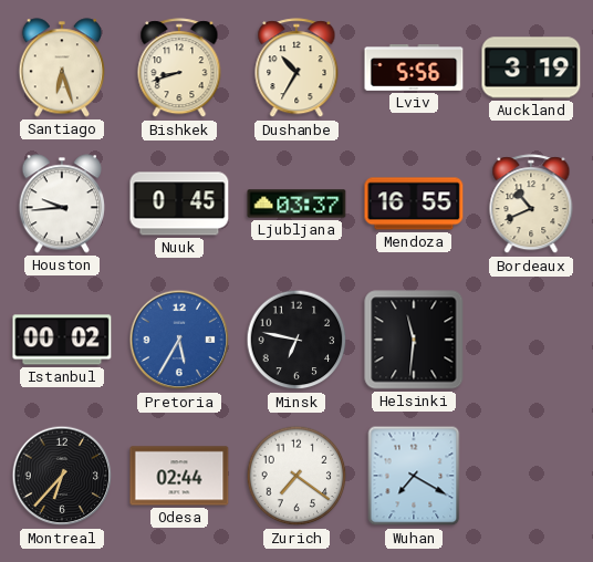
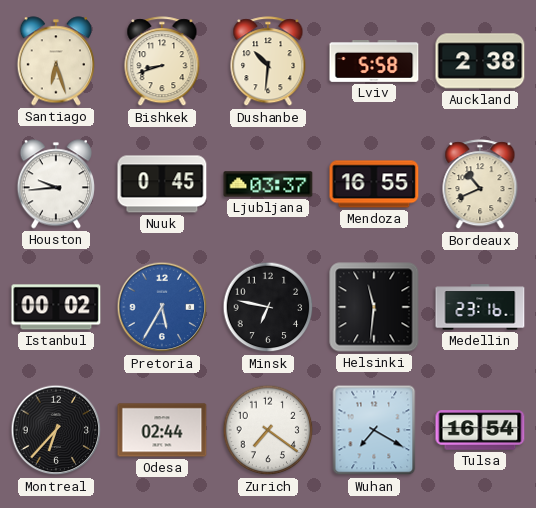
Dushanbe: 10:35 -> 10:31 (268, 62)
Lviv: 5:56 -> 5:58 (374, 62)
Auckland: 3:19 -> 2:38 (480, 61)
Medellin: none -> 23:16 (480, 307)
Tulsa: none -> 16:54 (480, 430)
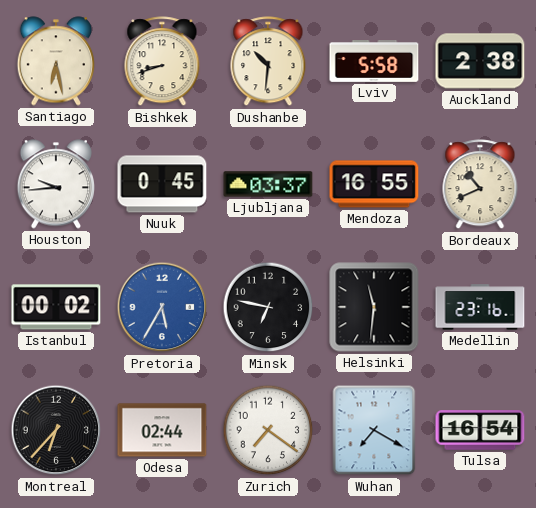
Santiago: 6:27 -> 6:28 (55, 61)
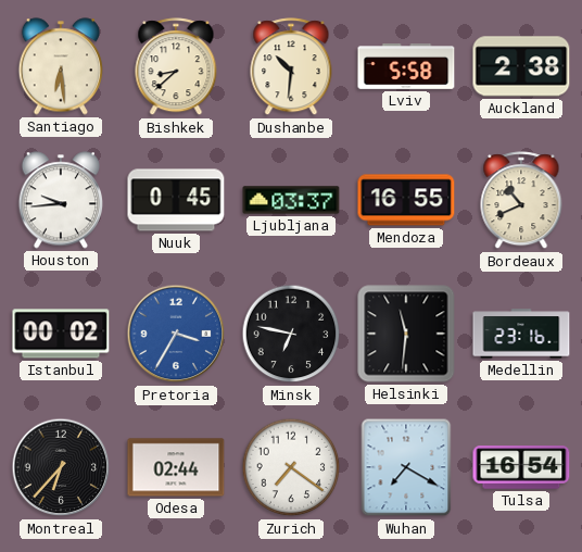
Santiago: 6:28 -> 6:29 (60, 66)
Bishkek: 8:42 -> 8:38 (176, 67)
Pretoria: 5:35 -> 3:35 (176, 334)
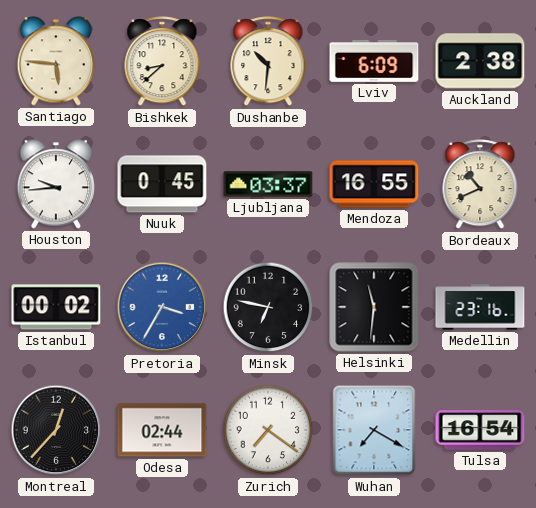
Santiago: 6:29 -> 5:46 (55, 61)
Lviv: 5:58 -> 6:09 (374, 62)
Montreal: 6:37 -> 12:37 (56, 430)
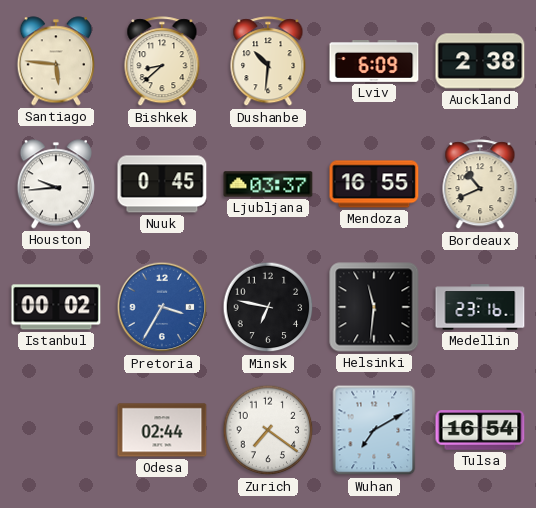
Montreal: 12:37 -> none (56, 430)
Wuhan: 7:20 -> 7:10 (374, 430)
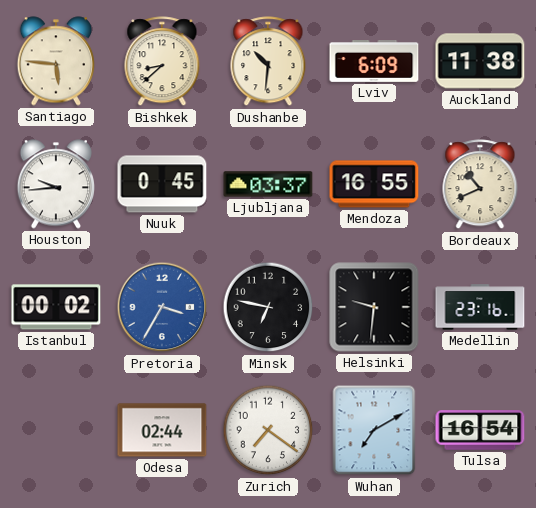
Auckland: 2:38 -> 11:38 (480, 61)
Helsinki: 11:31 -> 9:31 (374, 307)
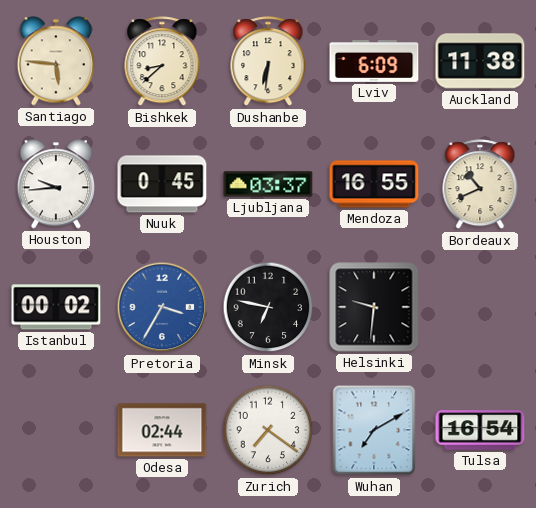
Dushanbe: 10:31 -> 6:31 (268, 62)
Medellin: 23:16 -> none (480, 307)
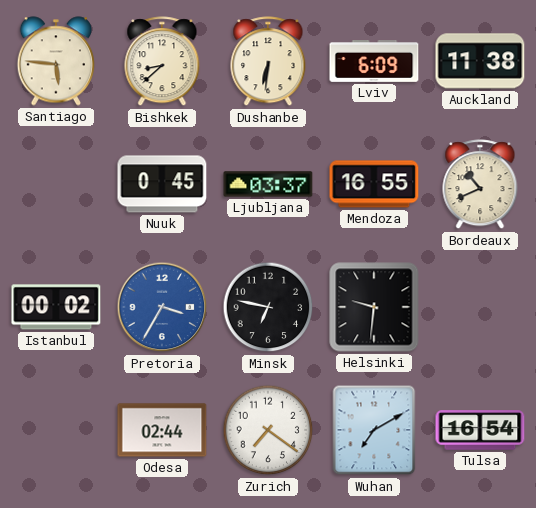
Houston: 9:44 -> none (55, 184)
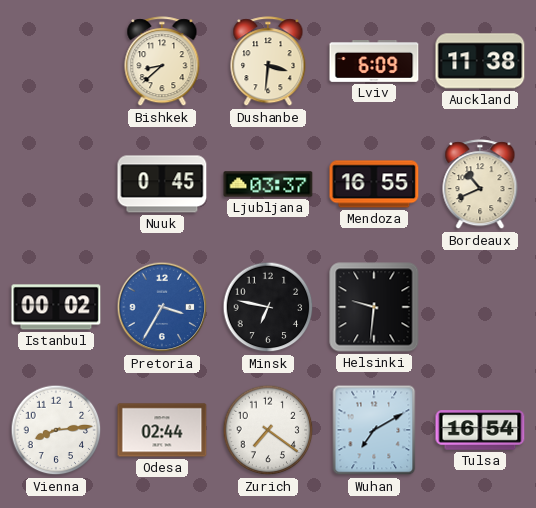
Santiago: 5:46 -> none (55, 61)
Dushanbe: 6:31 -> 3:31 (268, 62)
Vienna: none -> 8:14 (56, 430)
